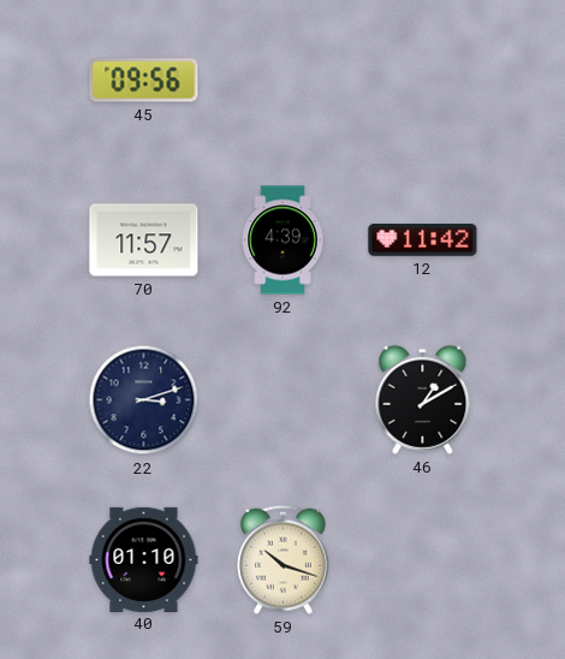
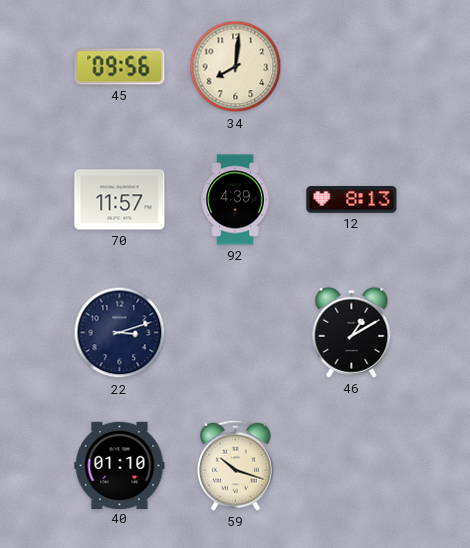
34: none -> 8:01 (236, 67)
12: 11:42 -> 8:13 (352, 200)
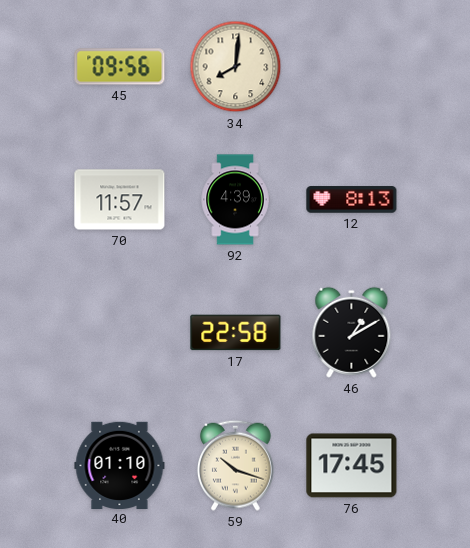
22: 3:12 -> none (120, 333)
17: none -> 22:58 (236, 333)
76: none -> 17:45 (352, 466)
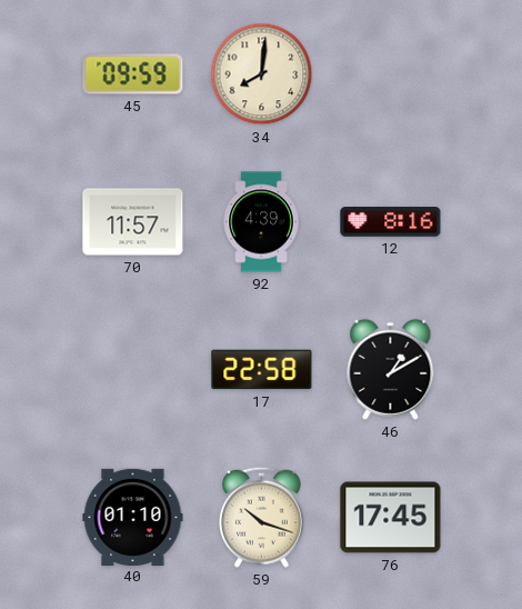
45: 09:56 -> 09:59 (133, 74)
12: 8:13 -> 8:16 (391, 222)
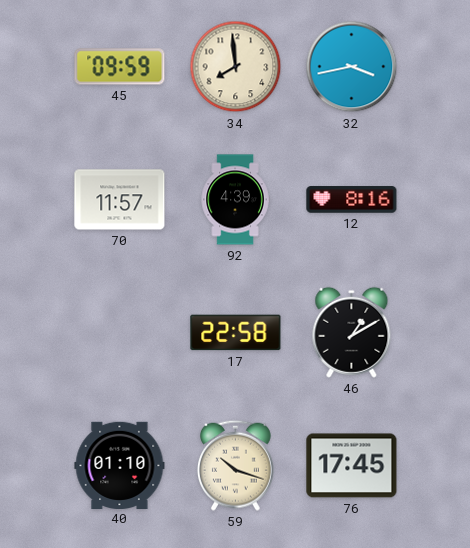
34: 8:01 -> 7:59 (236, 67)
32: none -> 3:43 (352, 67)
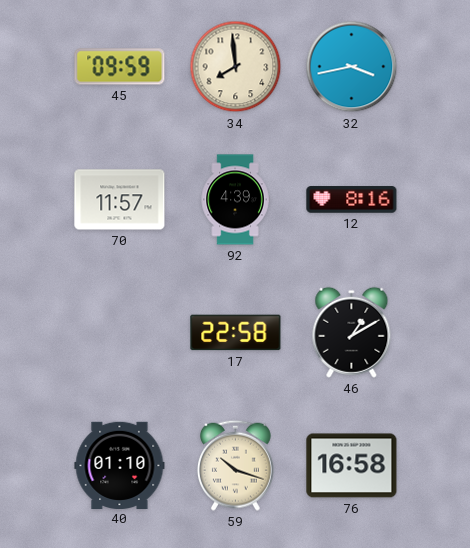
76: 17:45 -> 16:58 (352, 466)
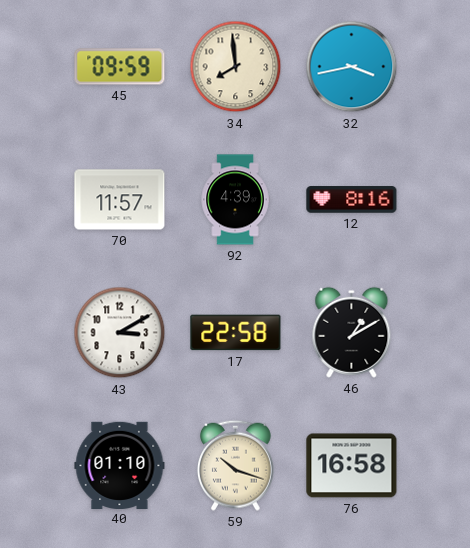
43: none -> 3:10 (120, 333)
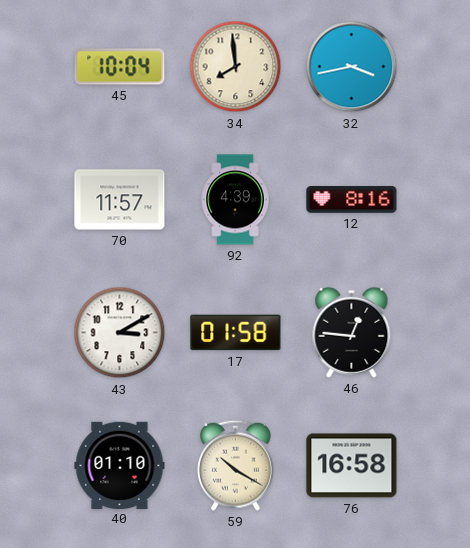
45: 09:59 -> 10:04 (120, 67)
17: 22:58 -> 01:58 (236, 333)
46: 1:10 -> 12:46 (352, 332)
59: 10:18 -> 10:20 (235, 465)
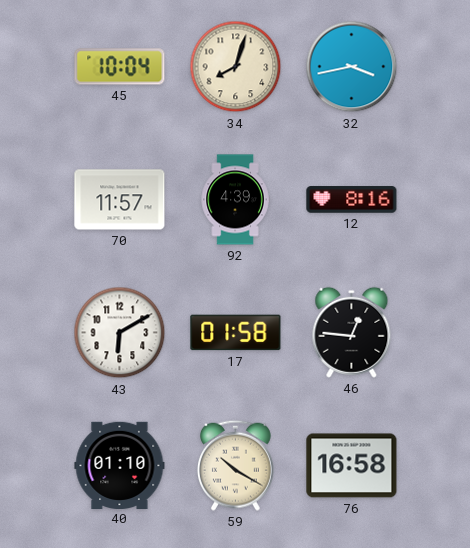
34: 7:59 -> 8:03 (236, 67)
43: 3:10 -> 6:10 (120, 333)
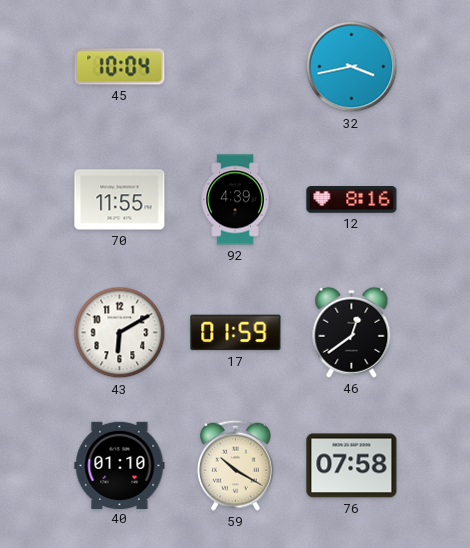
34: 8:03 -> none (236, 67)
70: 11:57 -> 11:55 (120, 200)
17: 01:58 -> 01:59 (236, 333)
46: 12:46 -> 12:39 (352, 332)
76: 16:58 -> 07:58 (352, 466)
